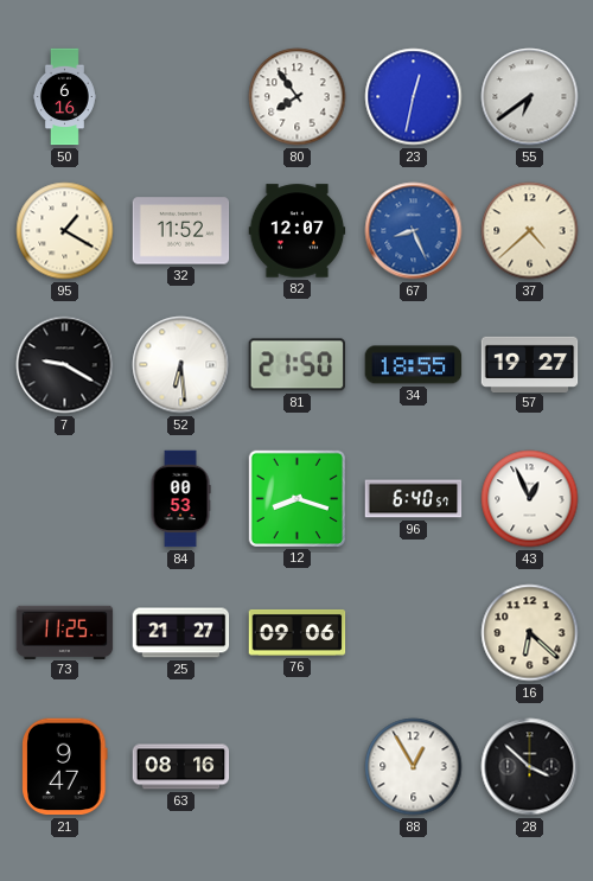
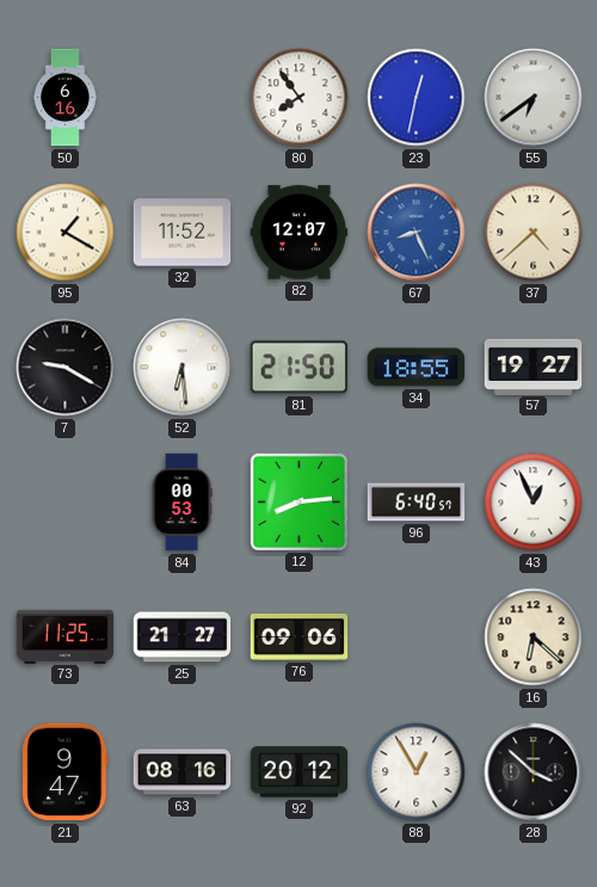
12: 8:18 -> 8:14 (298, 501)
92: none -> 20:12 (300, 772)
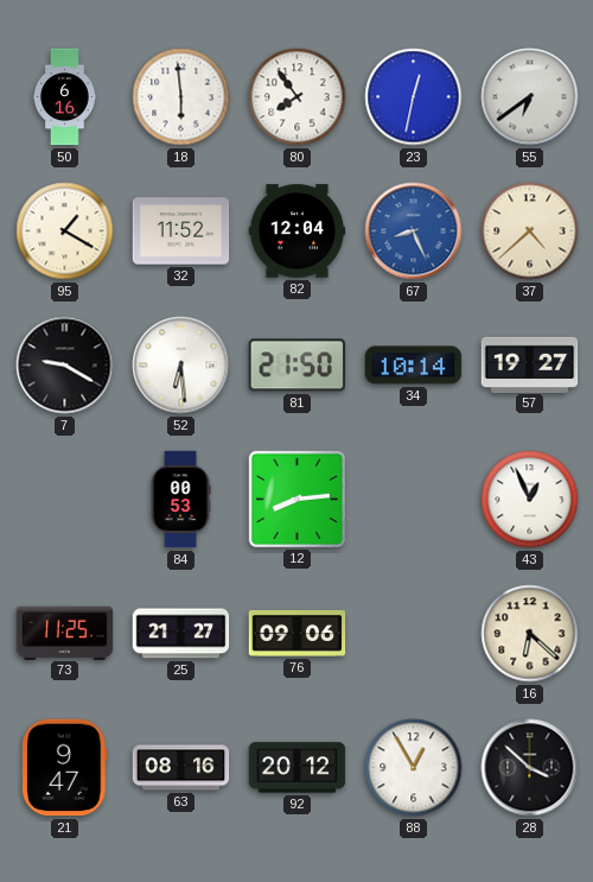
18: none -> 5:59 (181, 97)
82: 12:07 -> 12:04 (298, 231)
34: 18:55 -> 10:14 (414, 366)
96: 6:40 -> none (417, 503)
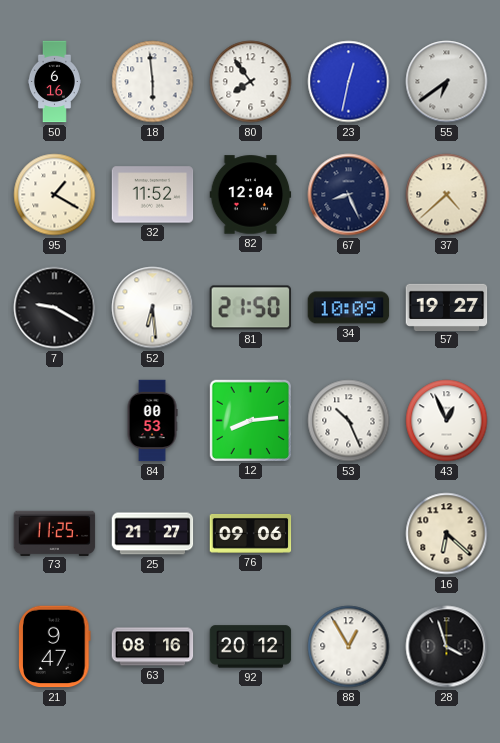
67 dial: blue -> navy (349, 195)
34: 10:14 -> 10:09 (349, 308)
53: none -> 10:26 (349, 421)
28: 3:52 -> 3:57 (447, 647)
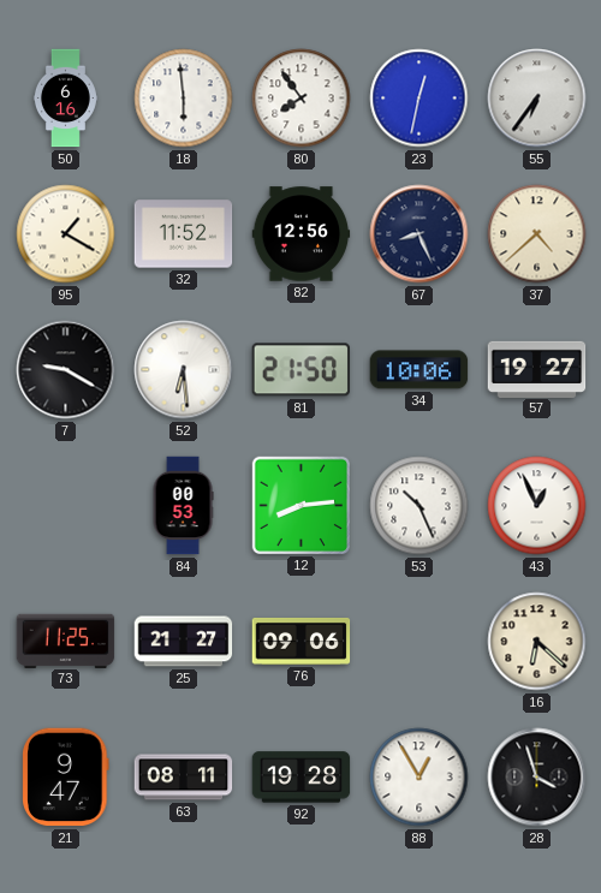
55: 6:39 -> 6:36 (537, 99)
82: 12:04 -> 12:56 (302, 234)
34: 10:09 -> 10:06 (419, 370)
63: 08:16 -> 08:11 (184, 778)
92: 20:12 -> 19:28 (302, 778)
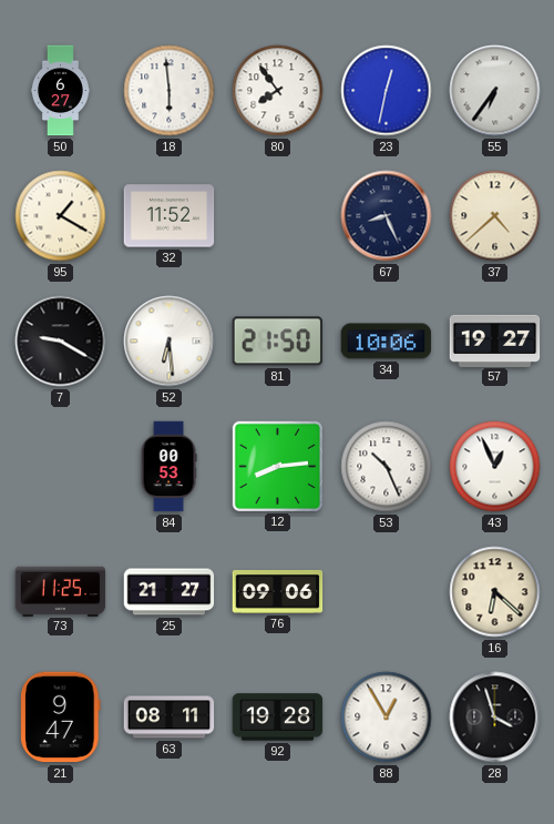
50: 6:16 -> 6:27 (60, 91)
82: 12:56 -> none (302, 234)
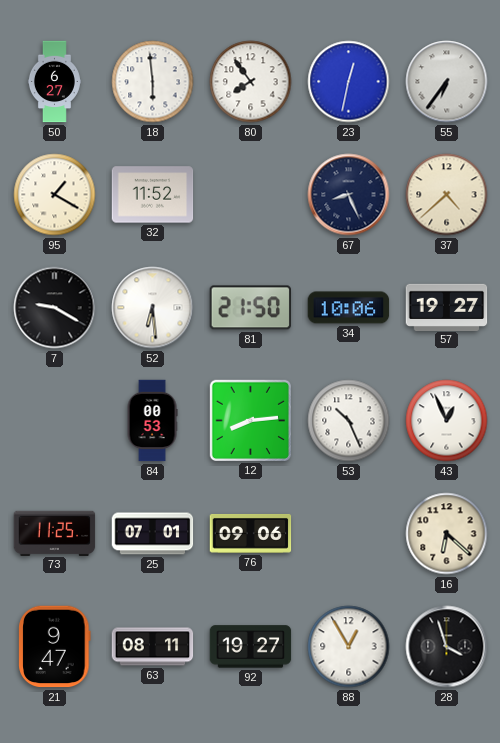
25: 21:27 -> 07:01 (153, 534)
92: 19:28 -> 19:27 (251, 647)
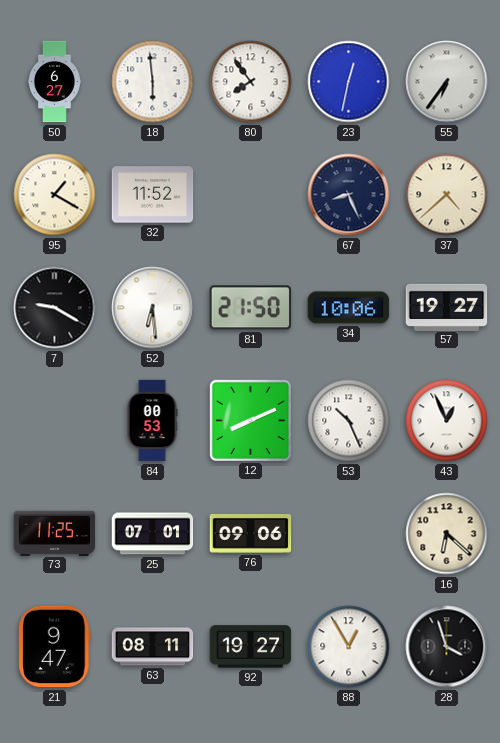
12: 8:14 -> 8:11 (250, 420)
